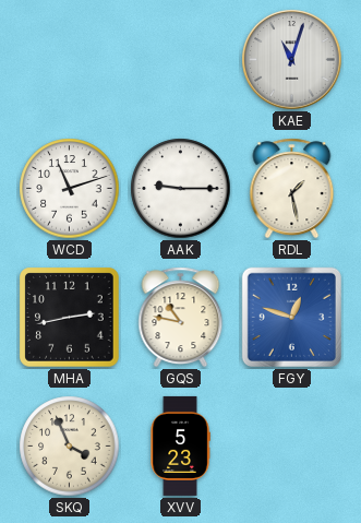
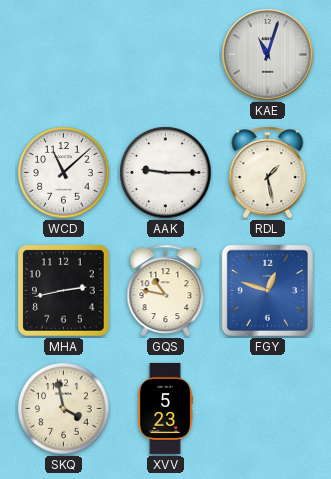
WCD: 11:12 -> 11:08 (64, 173)
SKQ: 3:56 -> 3:58 (64, 409)
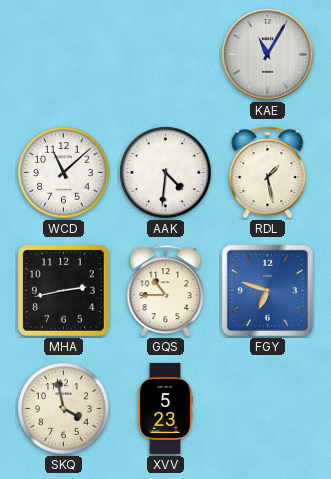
KAE: 11:03 -> 11:05 (268, 55)
AAK: 9:15 -> 4:31 (166, 173)
GQS: 10:47 -> 10:45 (166, 291)
FGY: 12:48 -> 6:48 (267, 290)
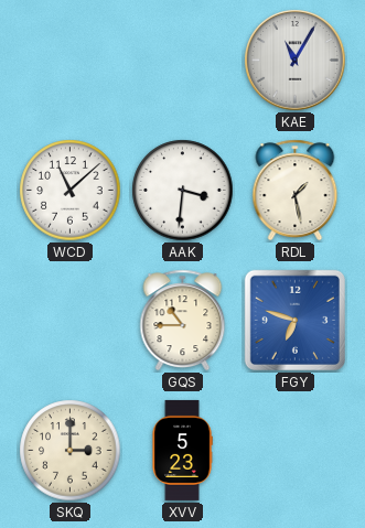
AAK: 4:31 -> 3:31 (183, 191)
MHA: 2:43 -> none (64, 291)
SKQ: 3:58 -> 3:00 (71, 451)
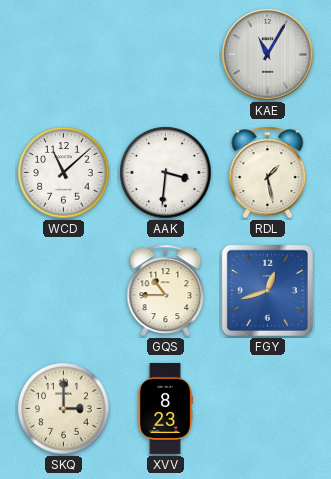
FGY: 6:48 -> 12:42 (267, 290)
XVV: 5:23 -> 8:23 (165, 408)
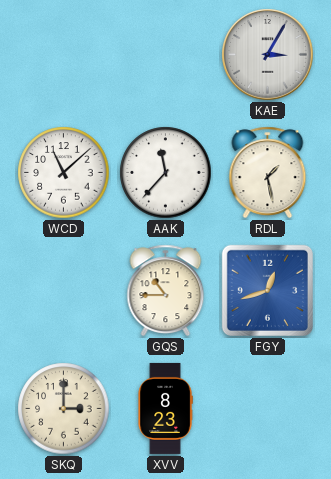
KAE: 11:05 -> 3:05 (268, 55)
AAK: 3:31 -> 11:37 (166, 173)
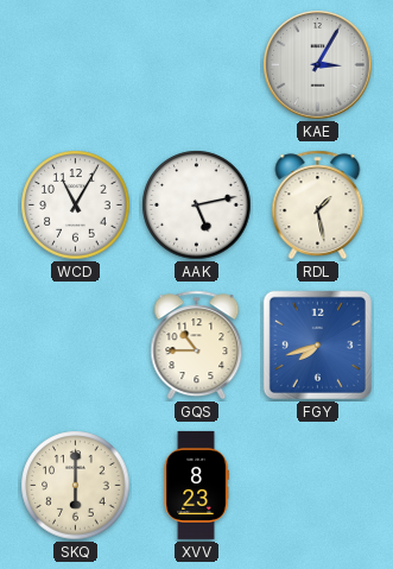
WCD: 11:08 -> 11:05 (76, 206)
AAK: 11:37 -> 5:13 (197, 206)
FGY: 12:42 -> 7:42 (317, 344)
SKQ: 3:00 -> 6:00 (76, 486)
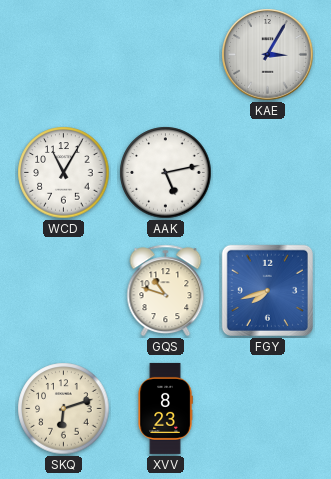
RDL: 1:28 -> none (318, 206)
GQS: 10:45 -> 10:48 (166, 291)
SKQ: 6:00 -> 6:12 (64, 409)
